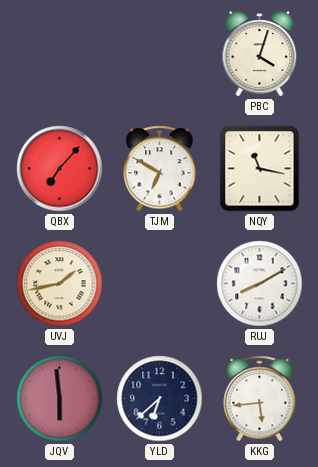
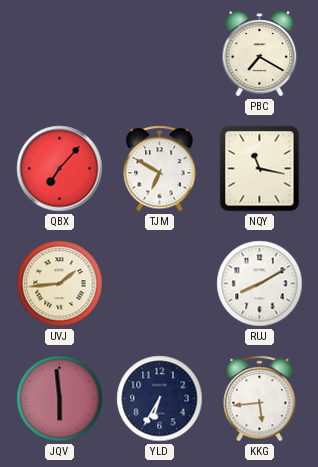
PBC: 4:03 -> 7:20 (260, 54)
UVJ: 1:43 -> 1:44 (60, 284)
YLD: 6:38 -> 6:35 (160, 399)
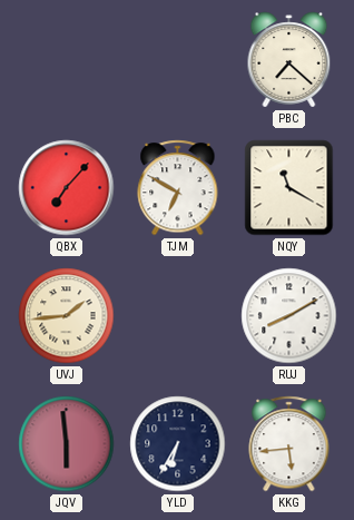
PBC: 7:20 -> 7:22 (289, 60)
NQY: 11:17 -> 11:20 (289, 188)
